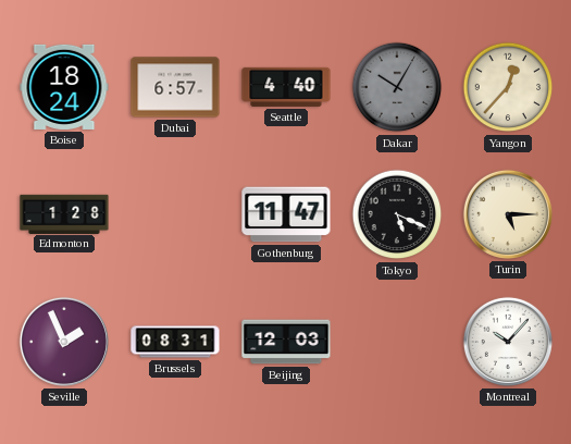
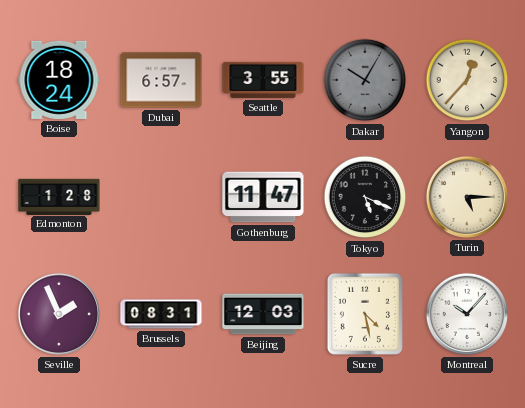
Seattle: 4:40 -> 3:55 (263, 80)
Sucre: none -> 4:28 (365, 314)
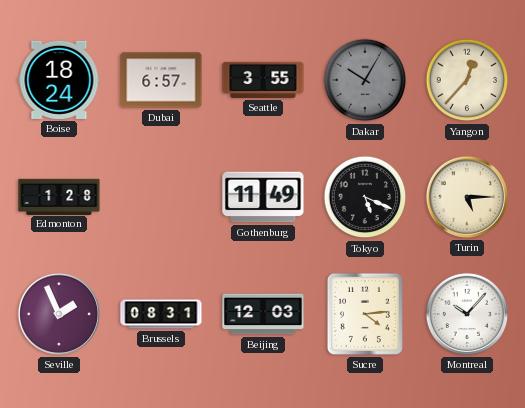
Gothenburg: 11:47 -> 11:49 (263, 197)
Sucre: 4:28 -> 4:14 (365, 314)
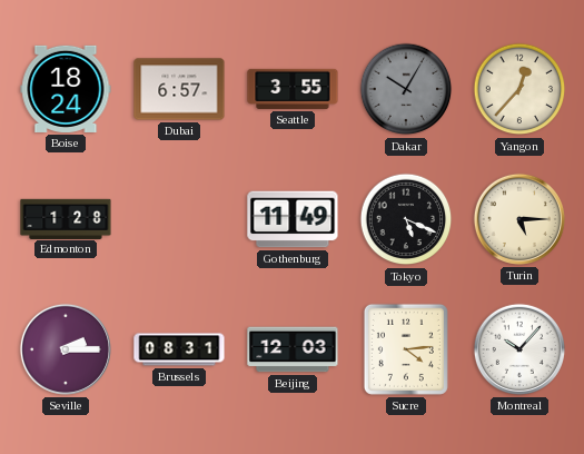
Seville: 1:56 -> 2:15 (66, 349)
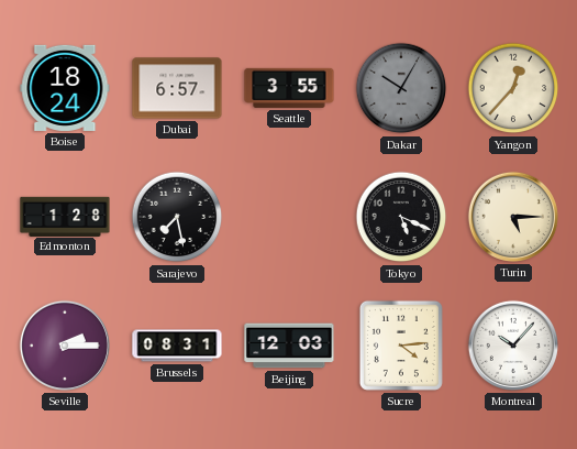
Sarajevo: none -> 7:28 (177, 217)
Gothenburg: 11:49 -> none (293, 219)
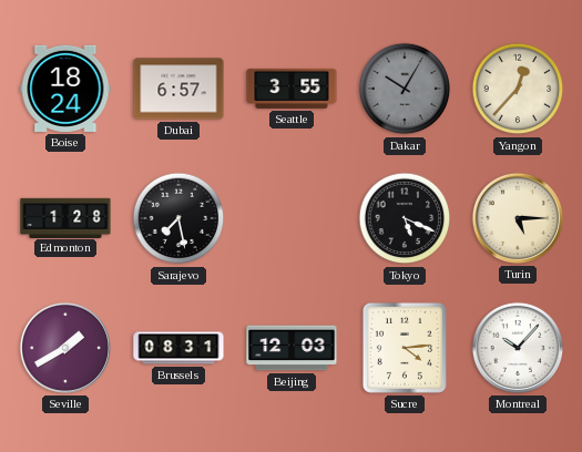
Seville: 2:15 -> 1:40 (65, 348)
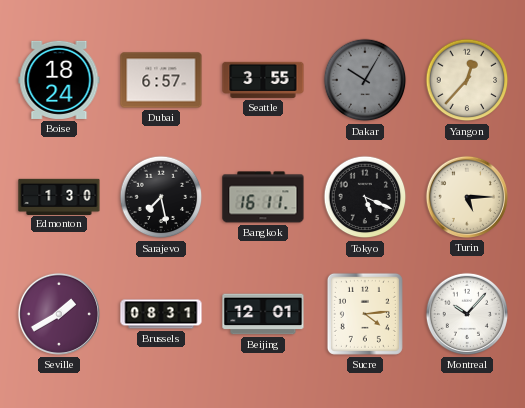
Edmonton: 1:28 -> 1:30 (59, 196)
Bangkok: none -> 16:11 (263, 197)
Beijing: 12:03 -> 12:01 (263, 314)
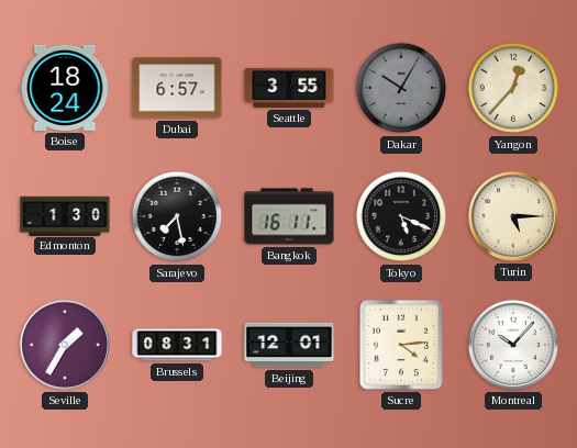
Seville: 1:40 -> 1:35 (65, 345)
